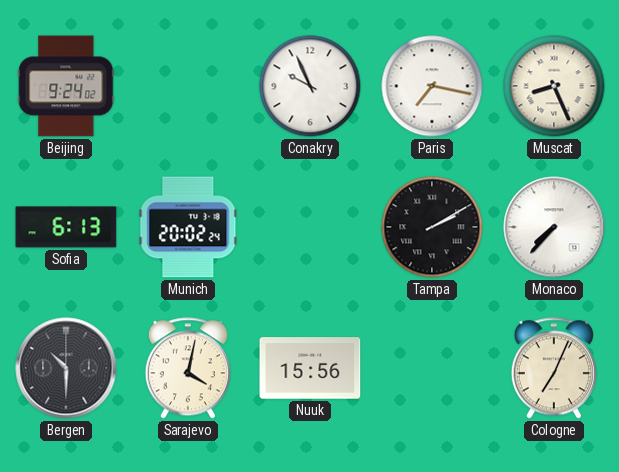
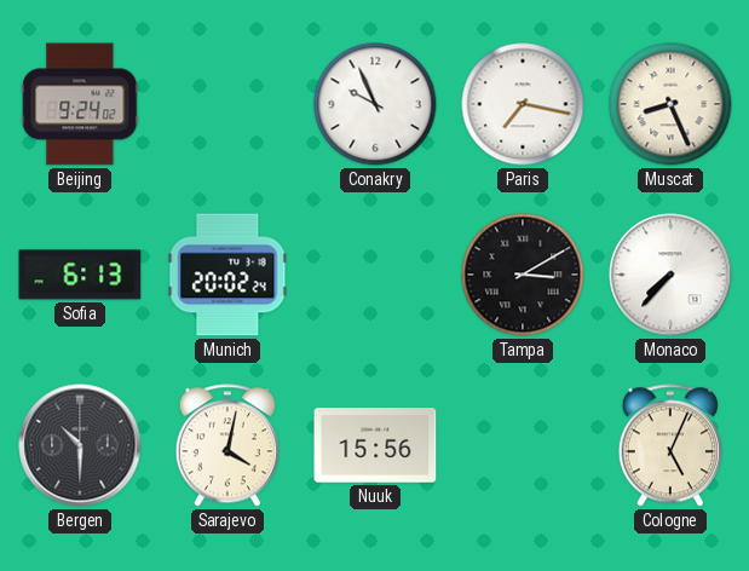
Tampa: 2:10 -> 3:10 (523, 275)
Cologne: 7:04 -> 5:04 (670, 445)
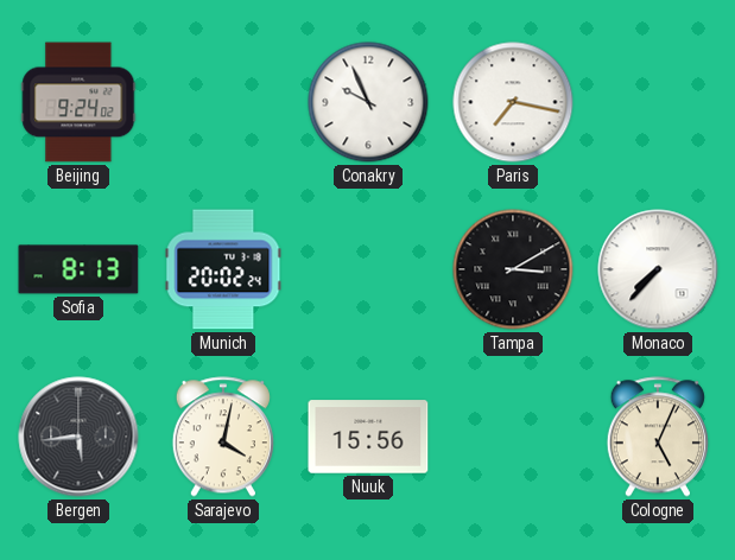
Muscat: 8:26 -> none (670, 104)
Sofia: 6:13 -> 8:13 (78, 269)
Bergen: 10:30 -> 5:44 (78, 437)
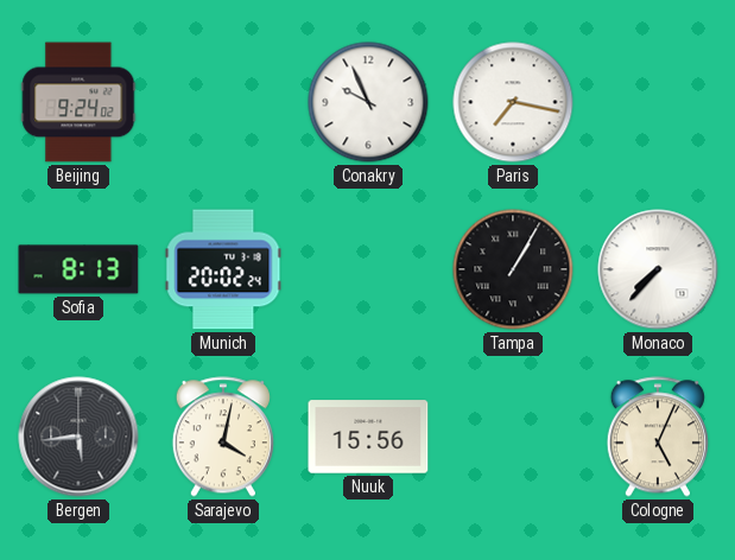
Tampa: 3:10 -> 1:05 (513, 269)
